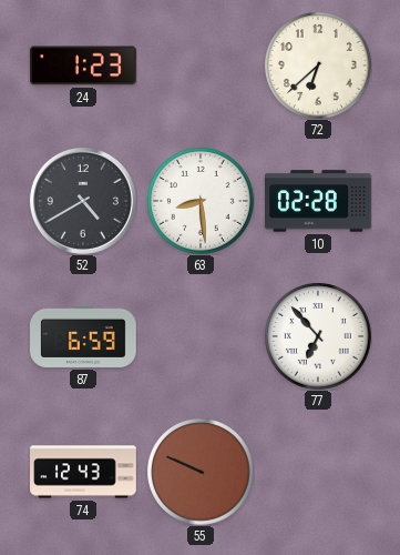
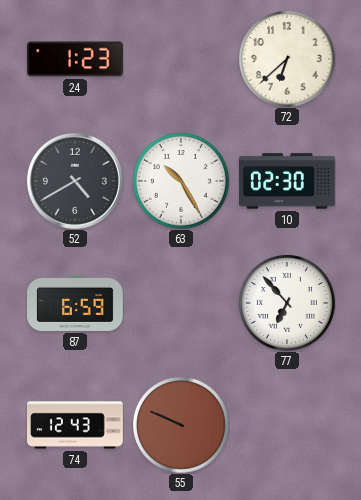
63: 8:29 -> 10:25 (181, 181)
10: 02:28 -> 02:30 (288, 181)
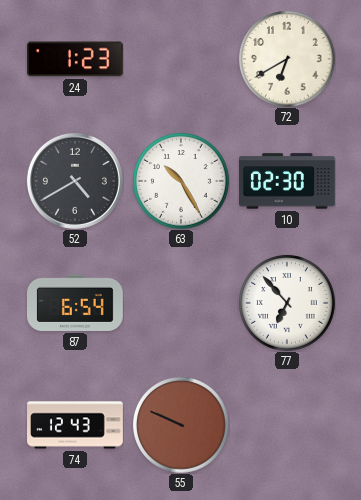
72: 6:38 -> 6:40 (287, 59)
87: 6:59 -> 6:54 (76, 303)
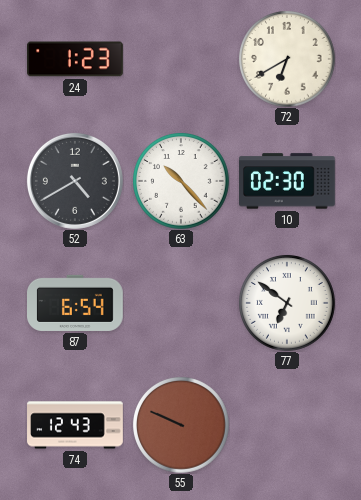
63: 10:25 -> 10:23 (181, 181)
77: 6:53 -> 6:51 (287, 303)
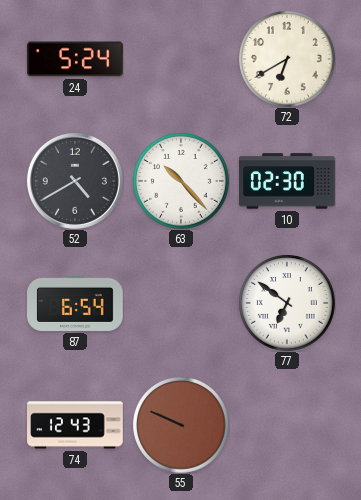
24: 1:23 -> 5:24 (76, 59)
